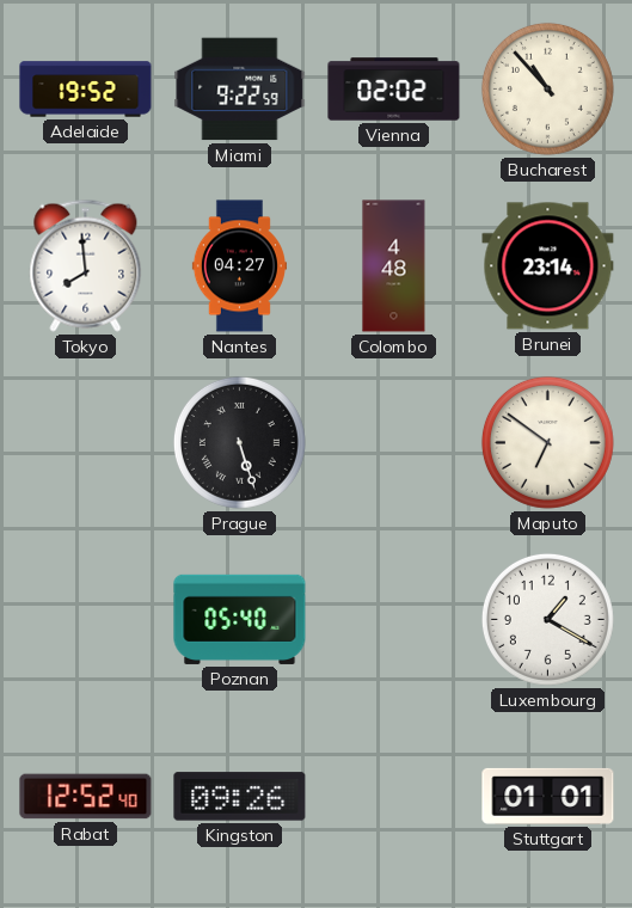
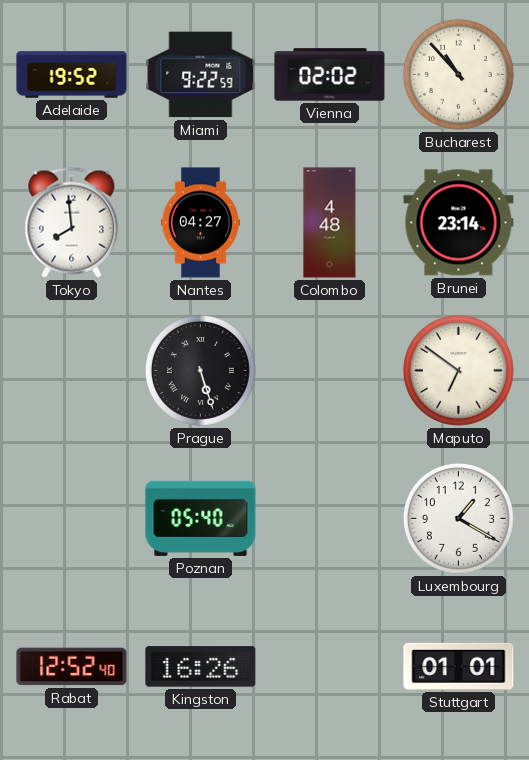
Kingston: 09:26 -> 16:26 (201, 667)
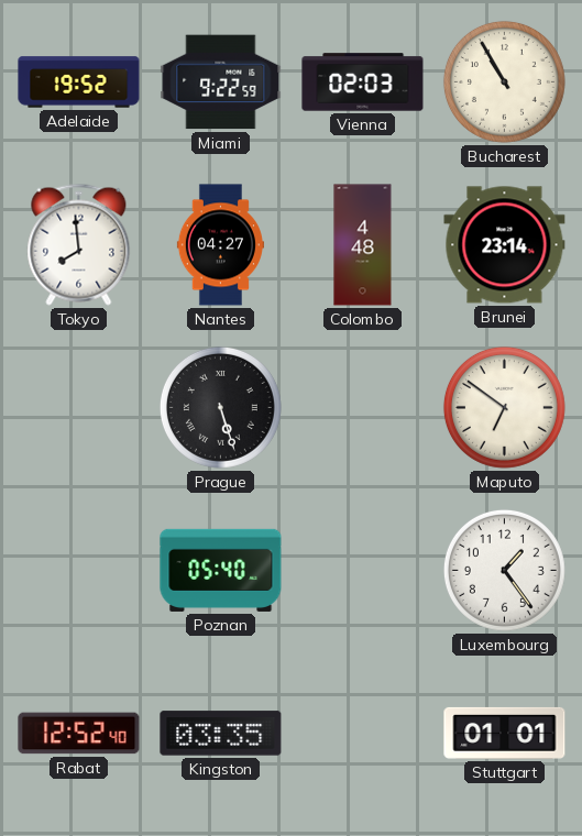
Vienna: 02:02 -> 02:03 (363, 82)
Bucharest: 10:53 -> 10:55 (504, 81)
Luxembourg: 1:20 -> 1:24 (504, 570)
Kingston: 16:26 -> 03:35 (221, 734)
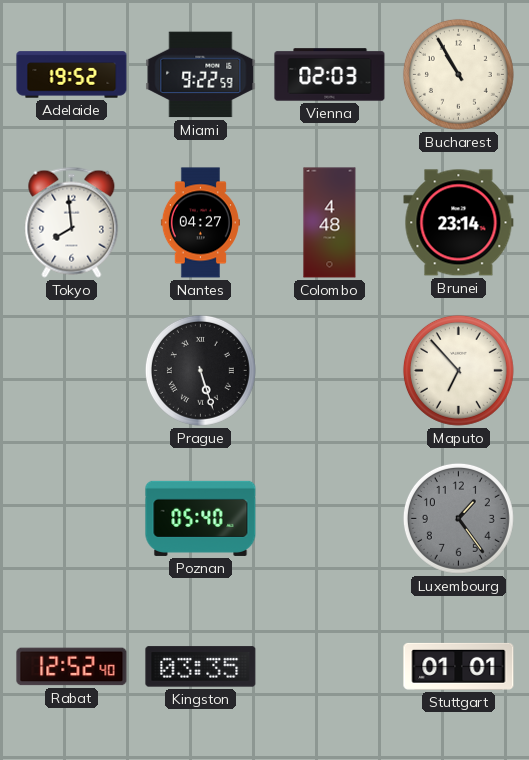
Maputo: 6:51 -> 6:53 (458, 370)
Luxembourg dial: white -> grey (458, 518)
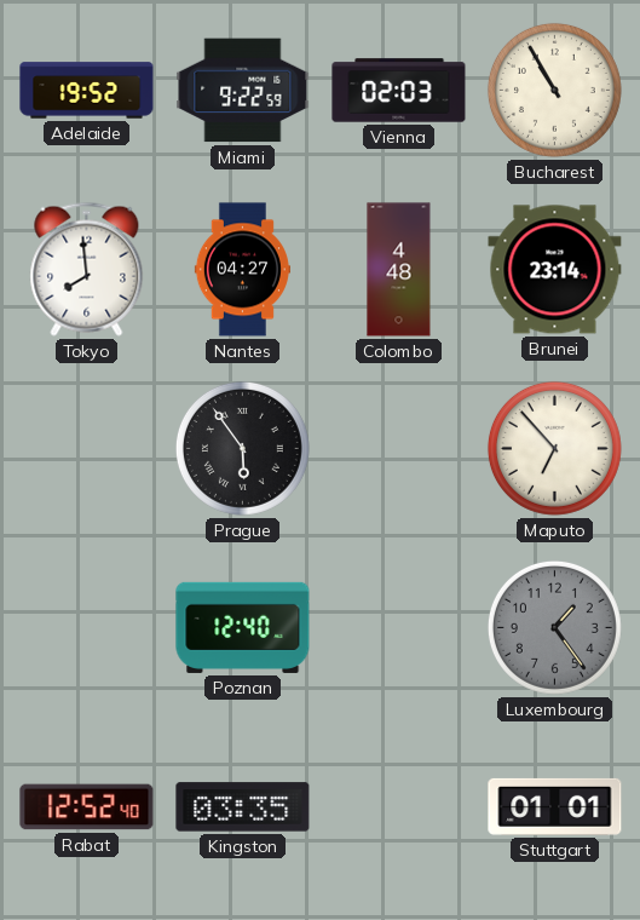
Prague: 5:27 -> 5:54 (242, 448)
Poznan: 05:40 -> 12:40 (243, 627)
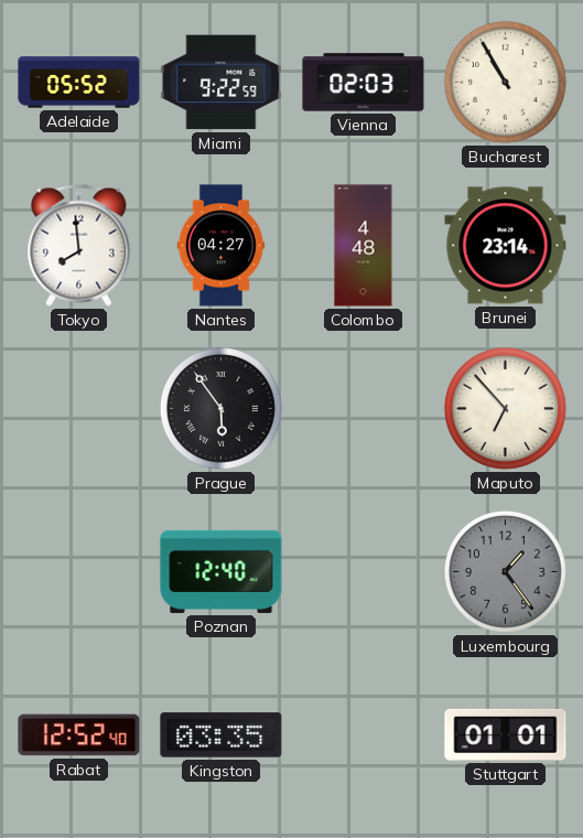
Adelaide: 19:52 -> 05:52 (79, 83)
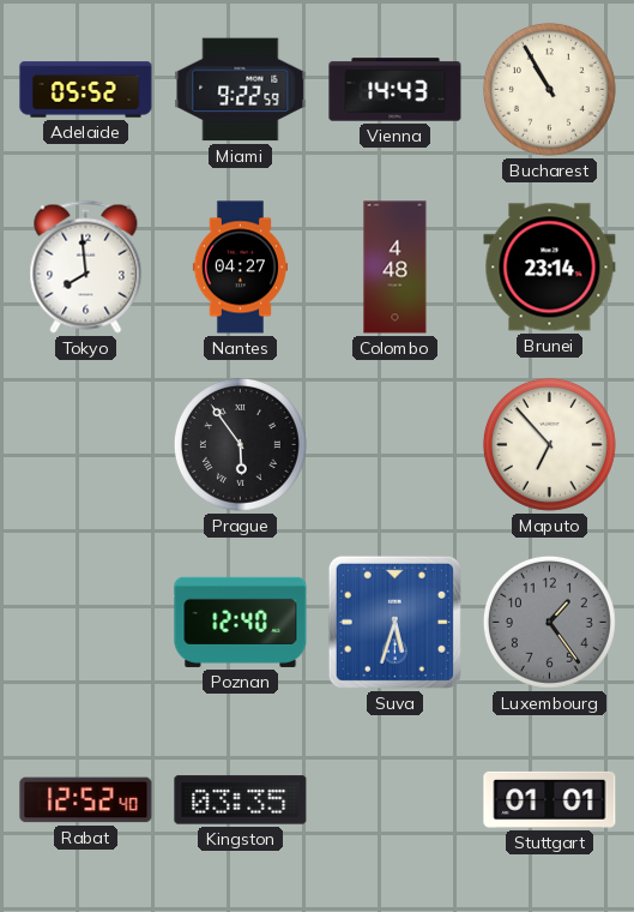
Vienna: 02:03 -> 14:43 (396, 90)
Suva: none -> 5:33 (394, 622)
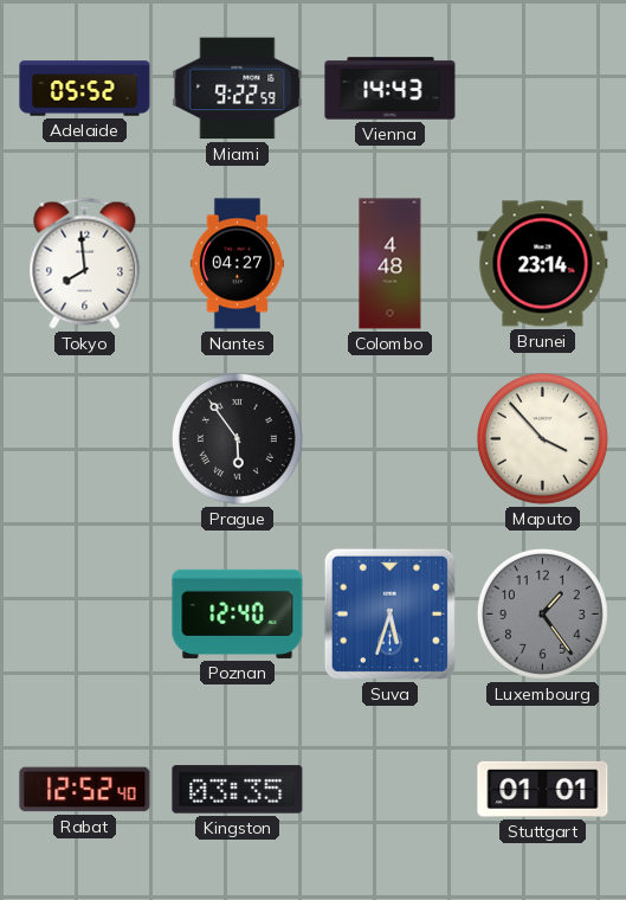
Bucharest: 10:55 -> none (549, 89)
Maputo: 6:53 -> 3:53 (542, 438)
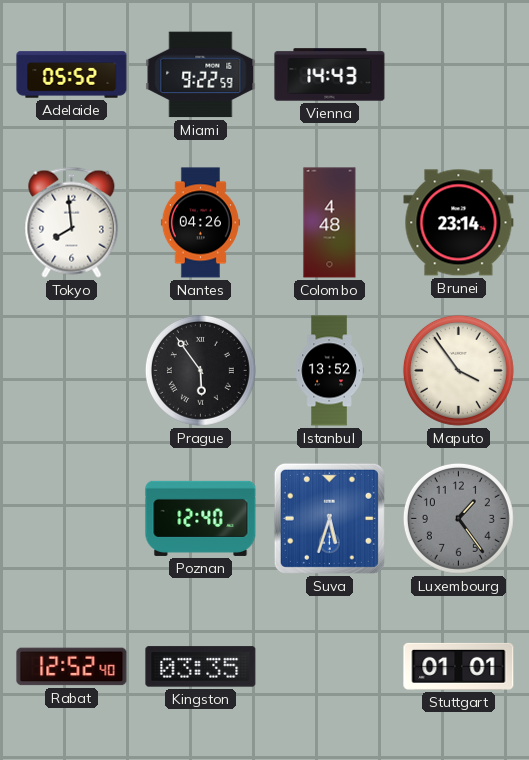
Nantes: 04:27 -> 04:26 (200, 223)
Istanbul: none -> 13:52 (329, 371)
Maputo: 3:53 -> 3:54 (458, 370)
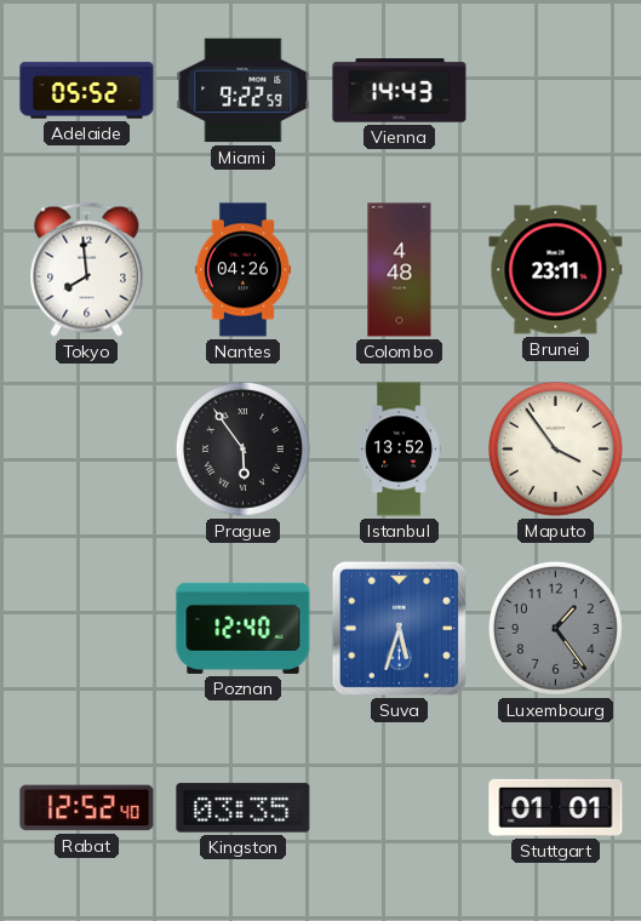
Brunei: 23:14 -> 23:11 (556, 270)
